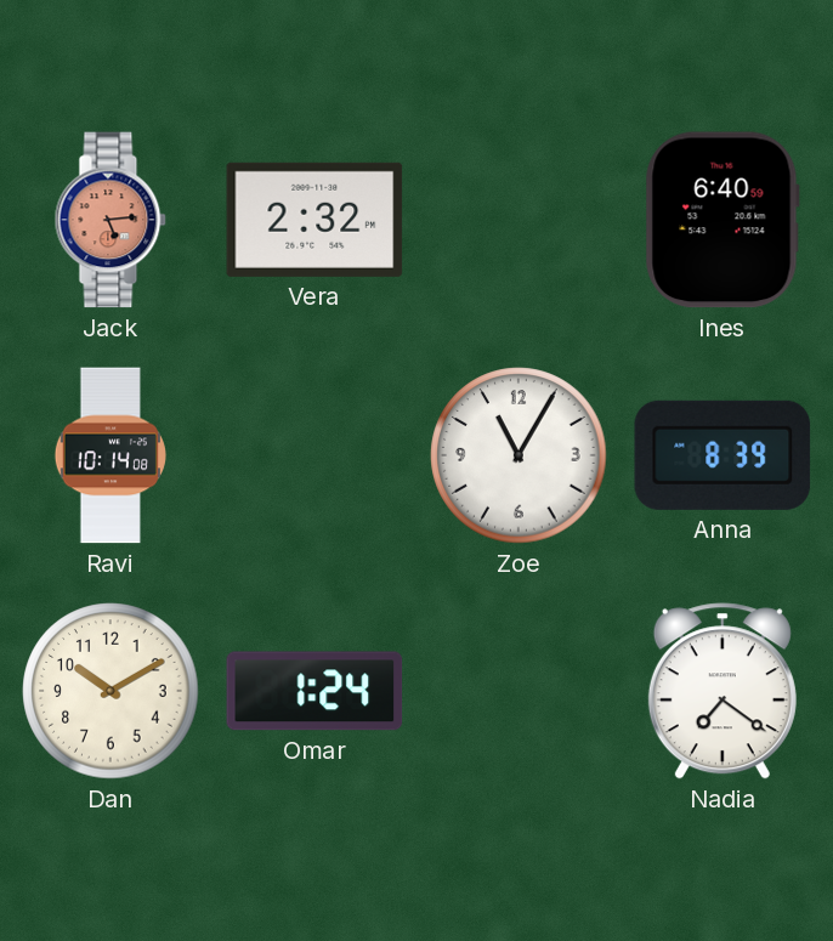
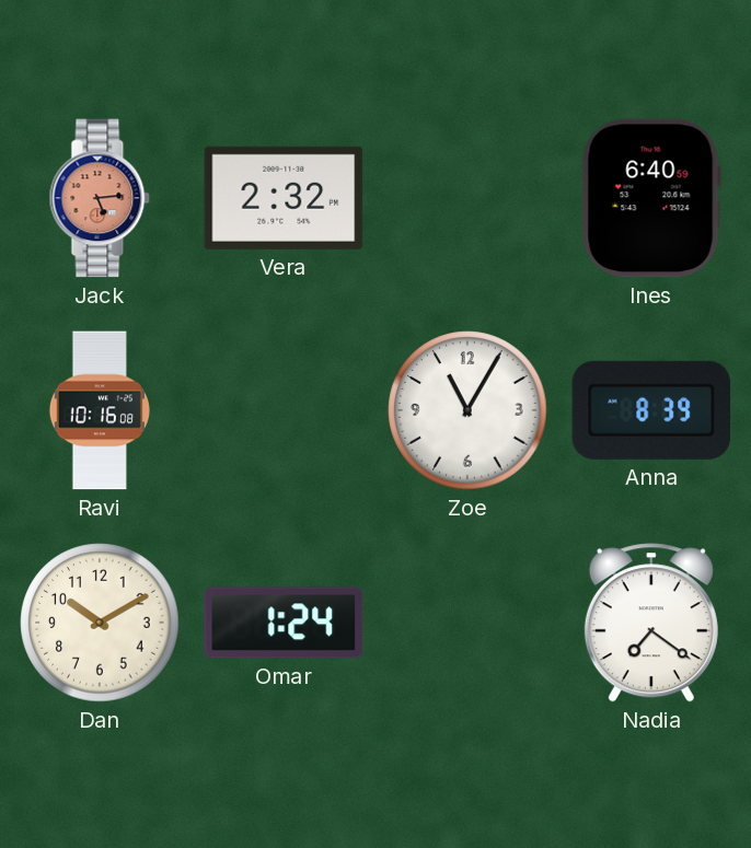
Ravi: 10:14 -> 10:16 (99, 410)
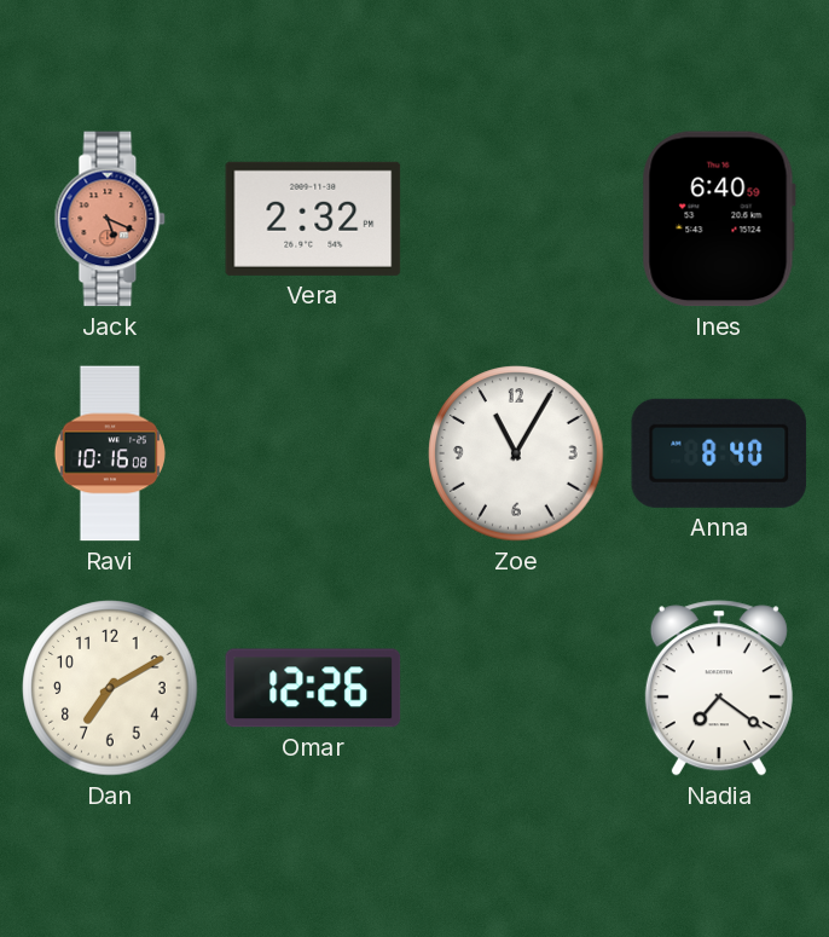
Jack: 5:14 -> 5:19 (110, 219)
Anna: 8:39 -> 8:40 (719, 453)
Dan: 10:10 -> 7:10 (110, 688)
Omar: 1:24 -> 12:26 (313, 688)
